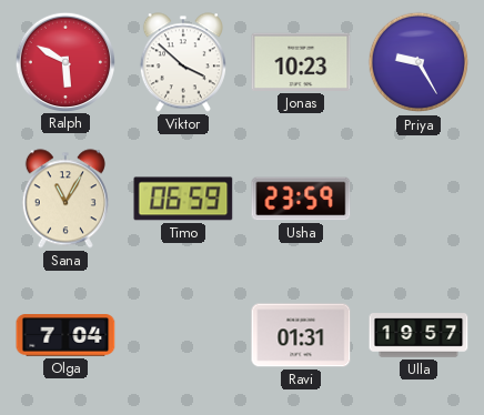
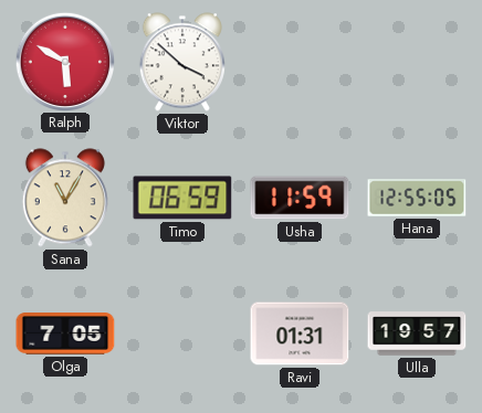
Jonas: 10:23 -> none (301, 62)
Priya: 9:25 -> none (419, 62)
Usha: 23:59 -> 11:59 (300, 198)
Hana: none -> 12:55 (417, 198)
Olga: 7:04 -> 7:05 (65, 333)
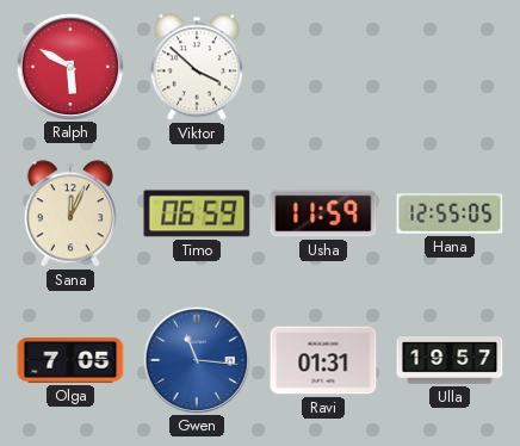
Sana: 11:05 -> 12:04 (70, 213)
Gwen: none -> 11:16 (196, 359)
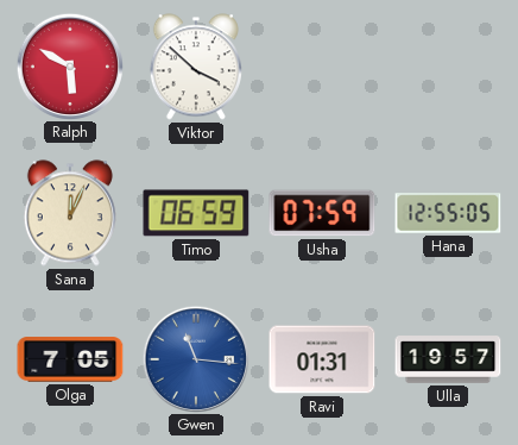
Usha: 11:59 -> 07:59 (322, 213)
